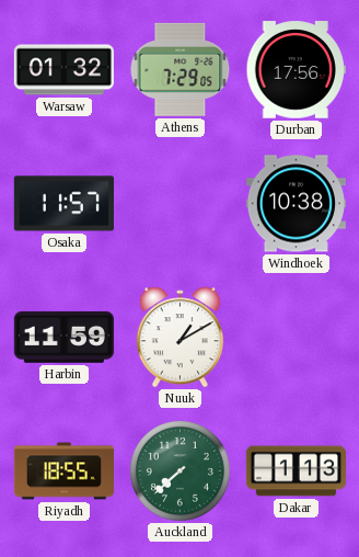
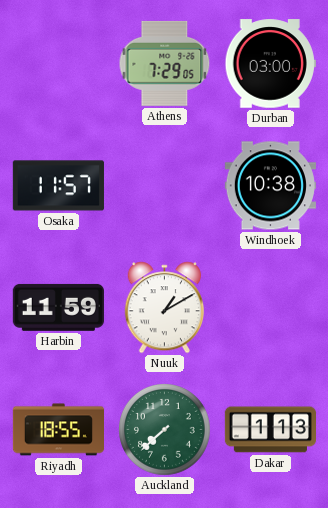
Warsaw: 01:32 -> none (63, 70)
Durban: 17:56 -> 03:00 (270, 64)
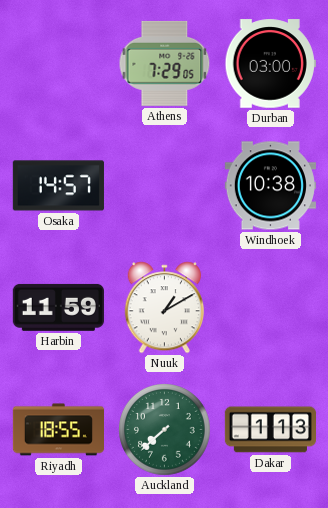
Osaka: 11:57 -> 14:57 (58, 186)
